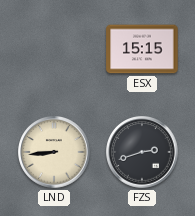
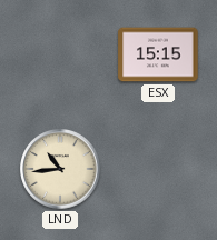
LND: 8:44 -> 10:44 (60, 169)
FZS: 2:42 -> none (142, 152)
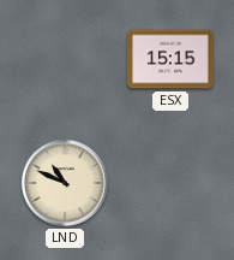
LND: 10:44 -> 10:49 (65, 183)
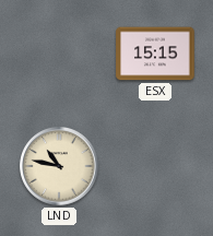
LND: 10:49 -> 10:47 (59, 166)
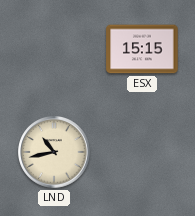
LND: 10:47 -> 10:43 (54, 152)
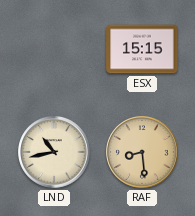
RAF: none -> 8:29 (142, 152)
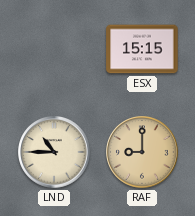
LND: 10:43 -> 10:45 (54, 152)
RAF: 8:29 -> 9:00 (142, 152)
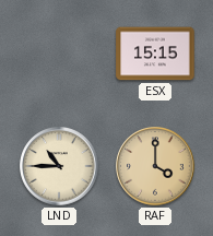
RAF: 9:00 -> 4:00 (155, 166)
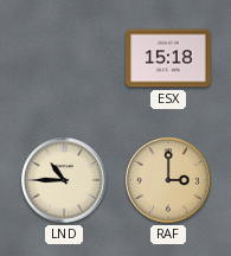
ESX: 15:15 -> 15:18 (168, 58)
RAF: 4:00 -> 3:00 (168, 180)
